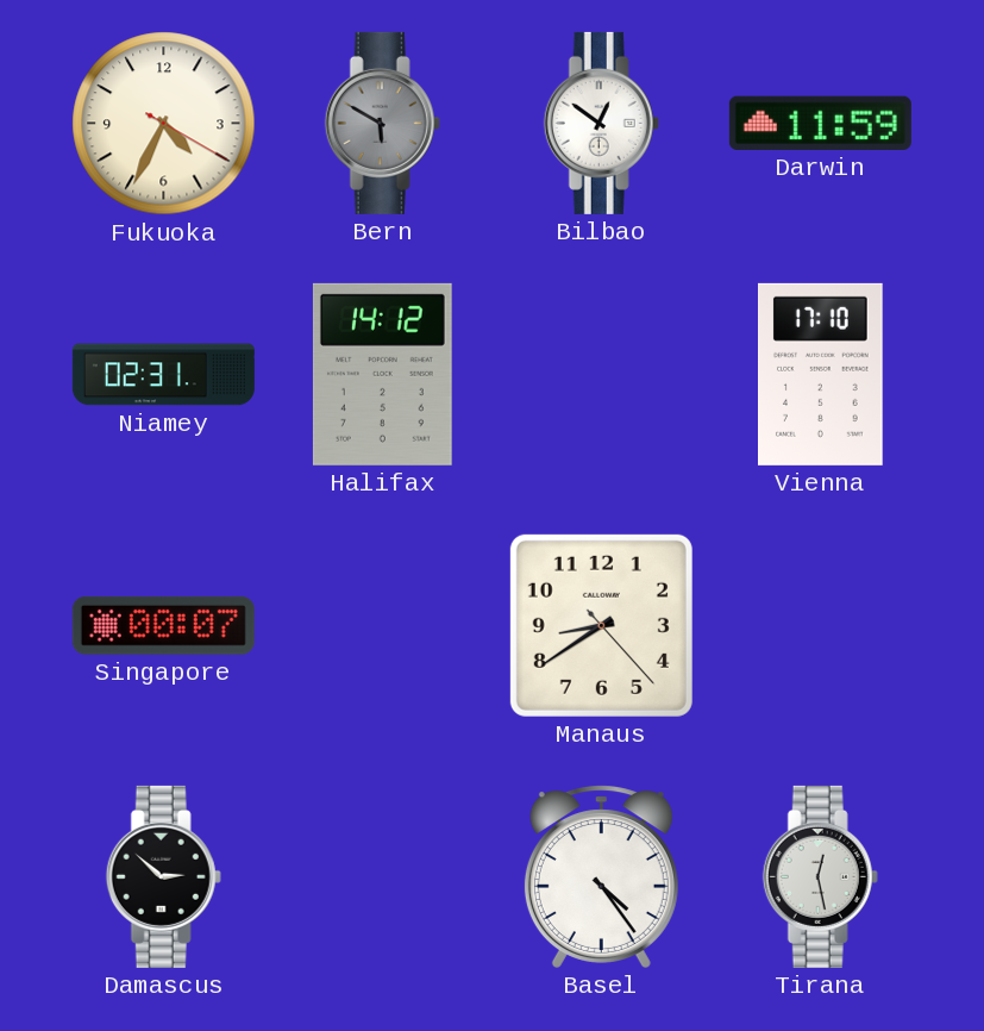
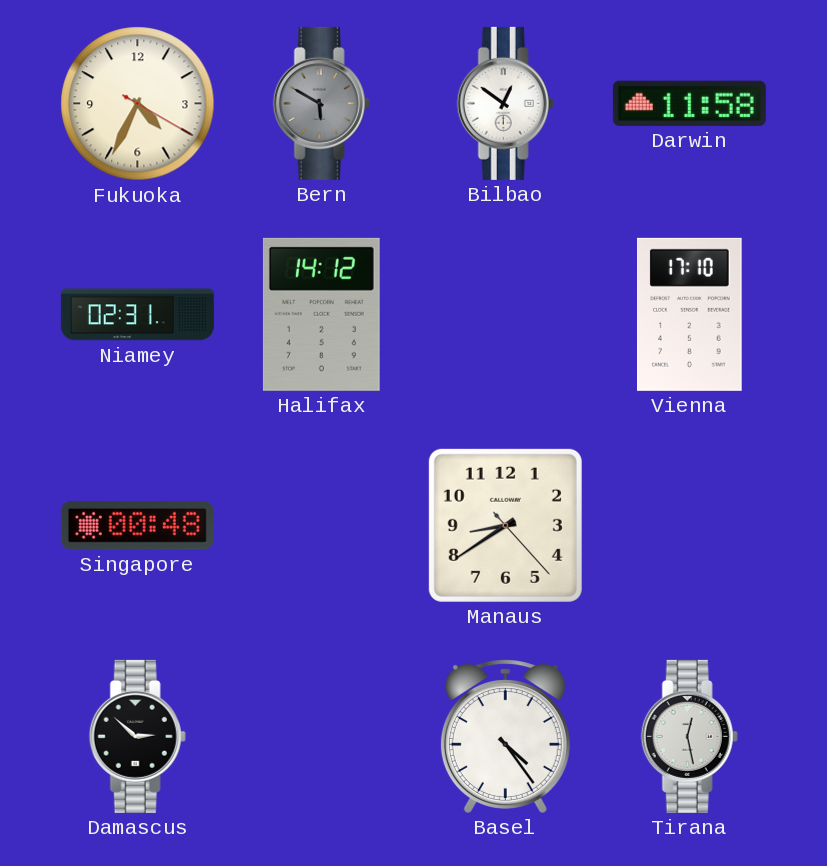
Darwin: 11:59 -> 11:58 (689, 103)
Singapore: 00:07 -> 00:48 (137, 525)
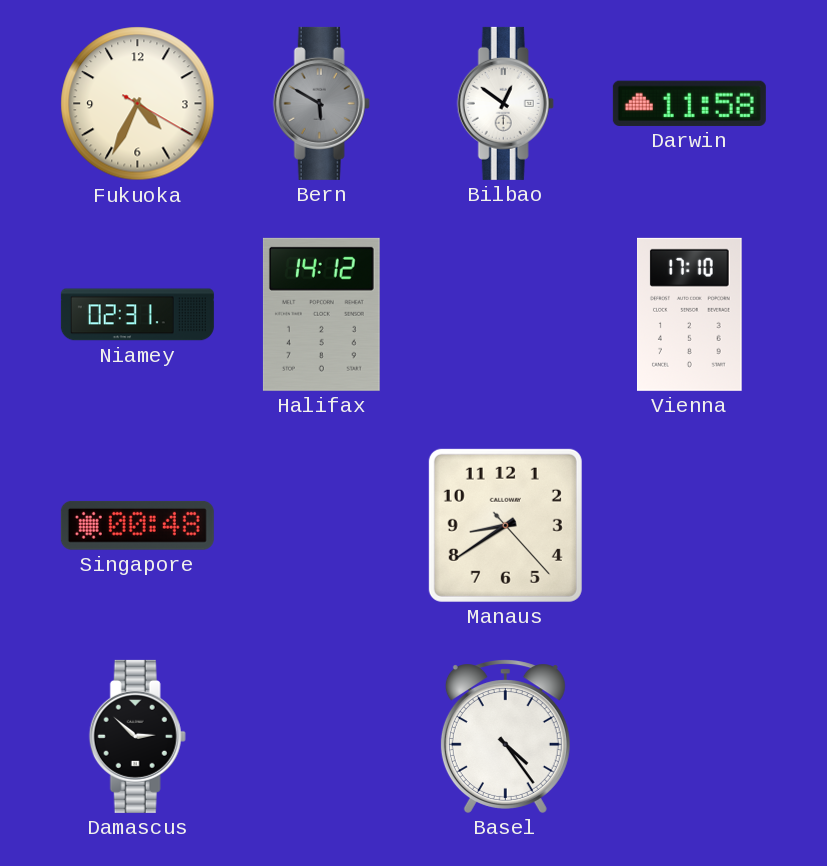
Tirana: 12:28 -> none (689, 736)
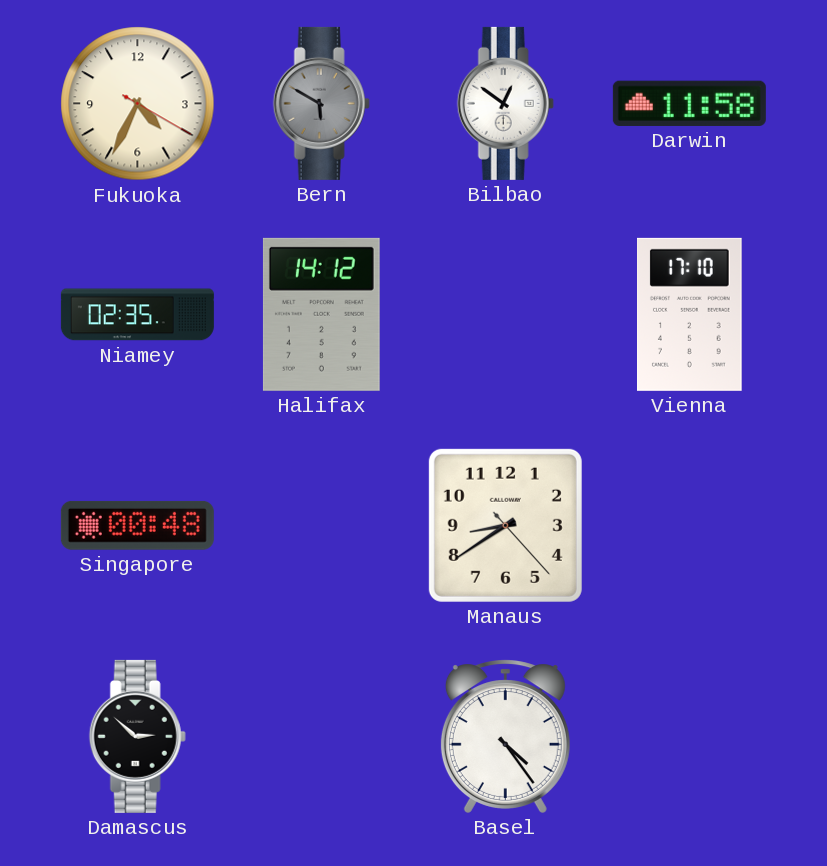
Niamey: 02:31 -> 02:35 (137, 315)
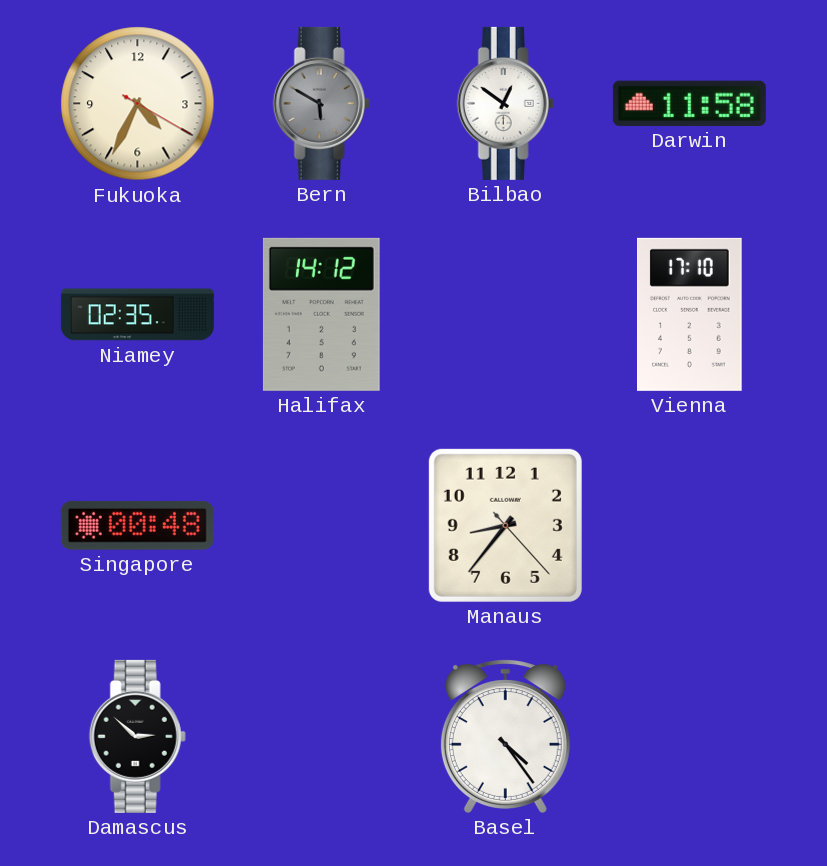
Manaus: 8:39 -> 8:36 (505, 525)
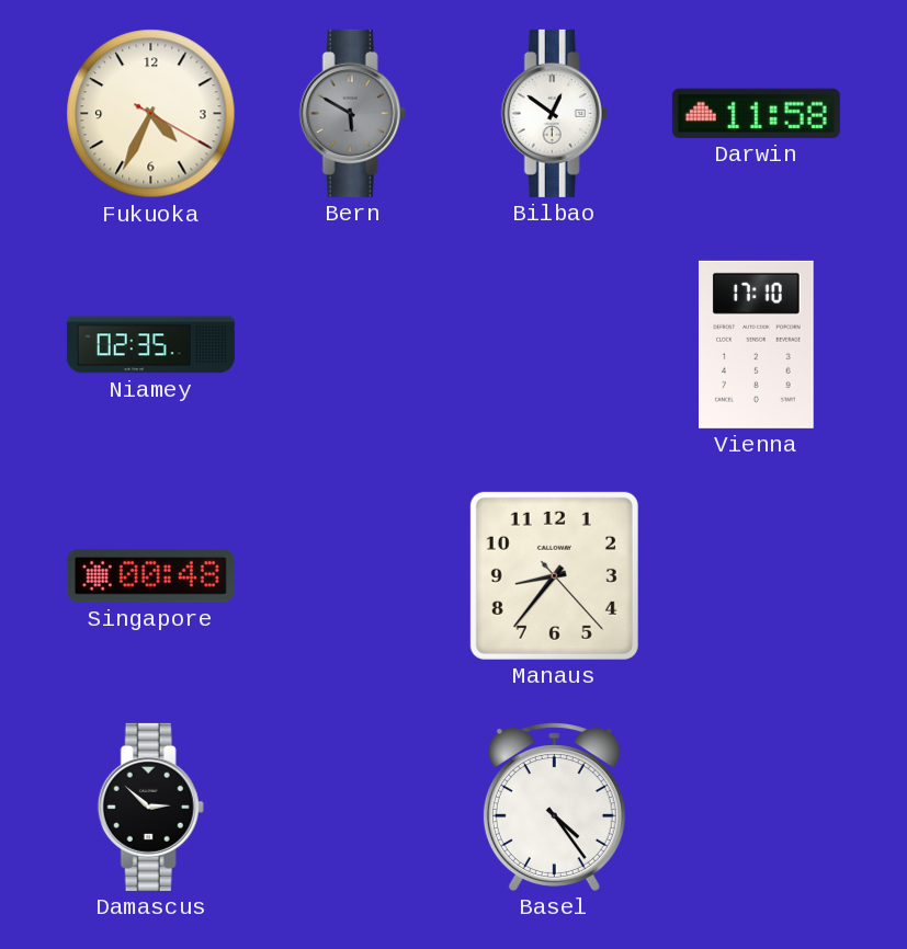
Halifax: 14:12 -> none (321, 314)
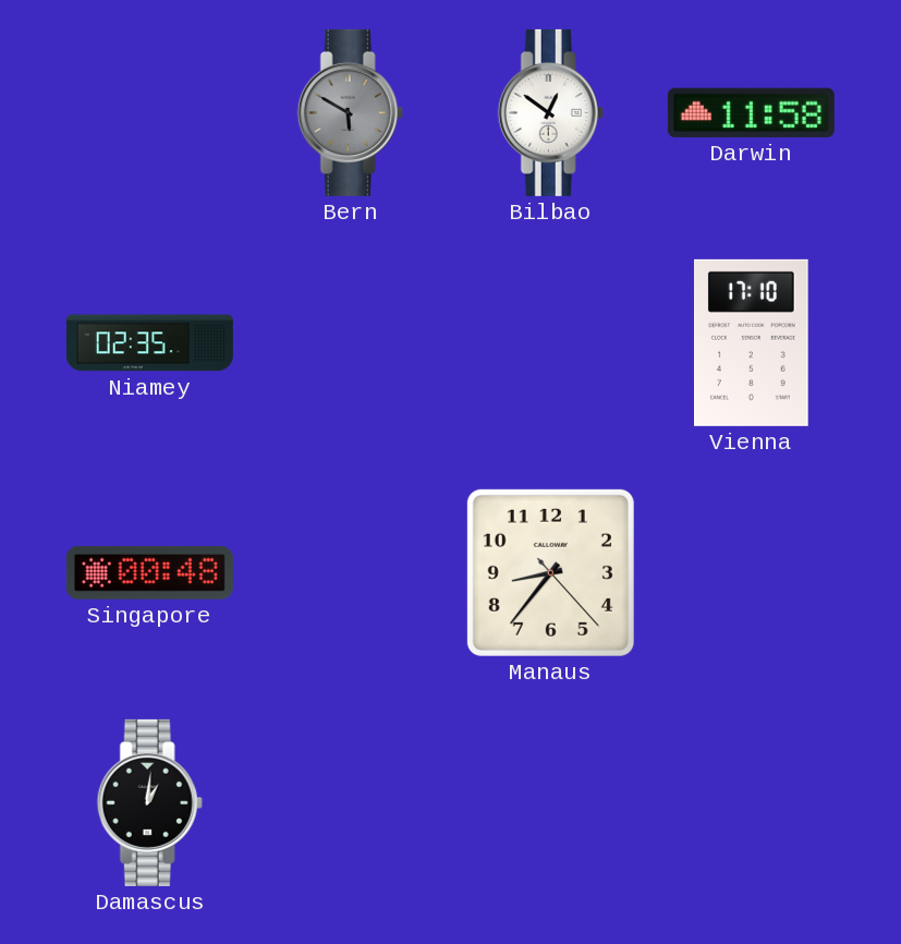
Fukuoka: 4:34 -> none (151, 114)
Damascus: 2:52 -> 1:01 (149, 802)
Basel: 4:24 -> none (554, 807)
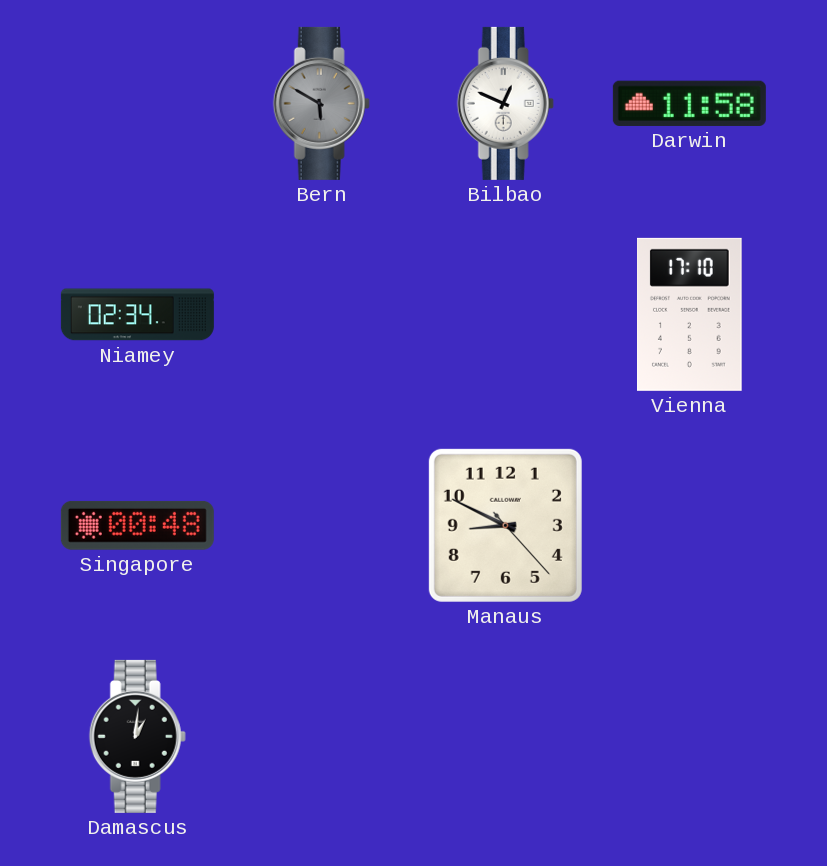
Bilbao: 12:51 -> 12:49 (505, 103)
Niamey: 02:35 -> 02:34 (137, 315)
Manaus: 8:36 -> 8:49 (505, 525)
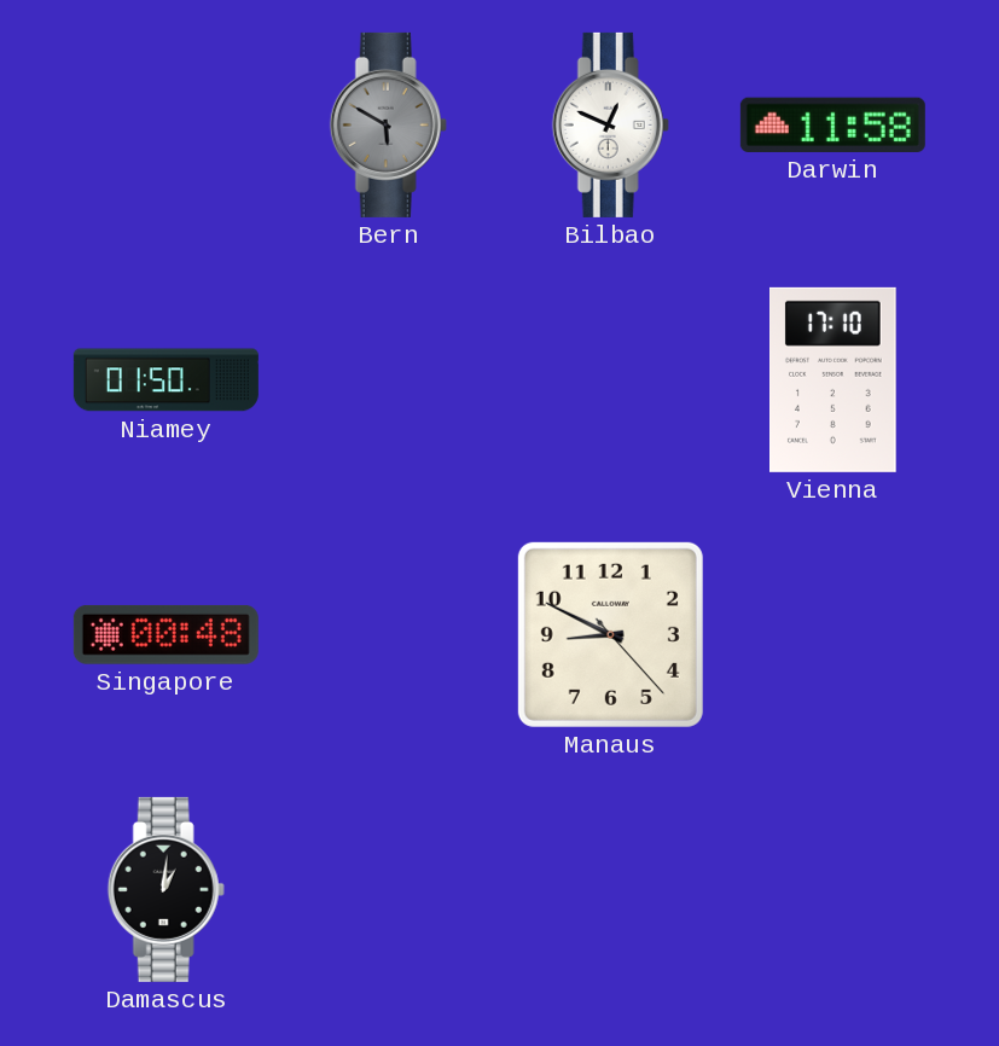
Niamey: 02:34 -> 01:50 (165, 380)
